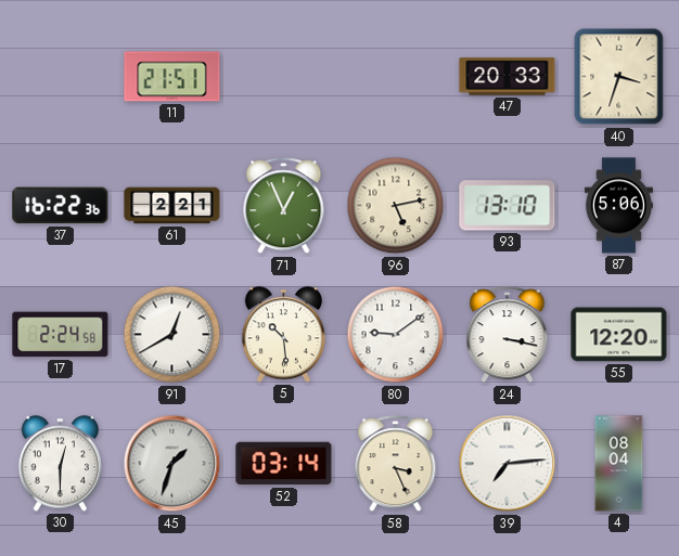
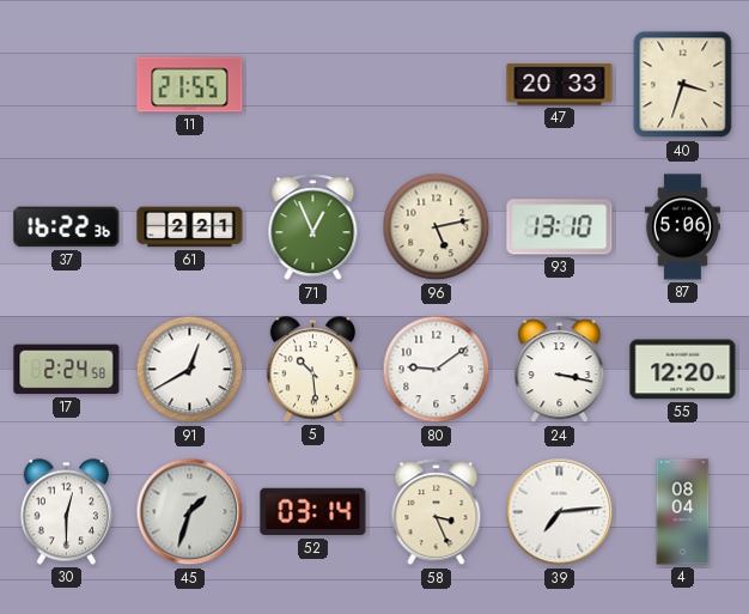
11: 21:51 -> 21:55 (190, 85)
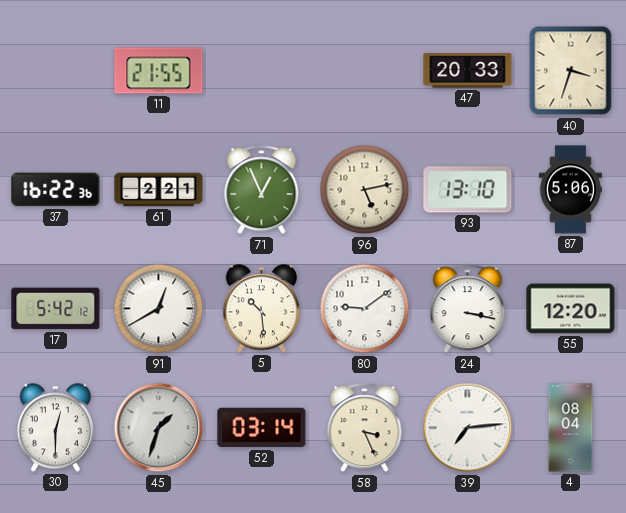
17: 2:24 -> 5:42 (56, 309)
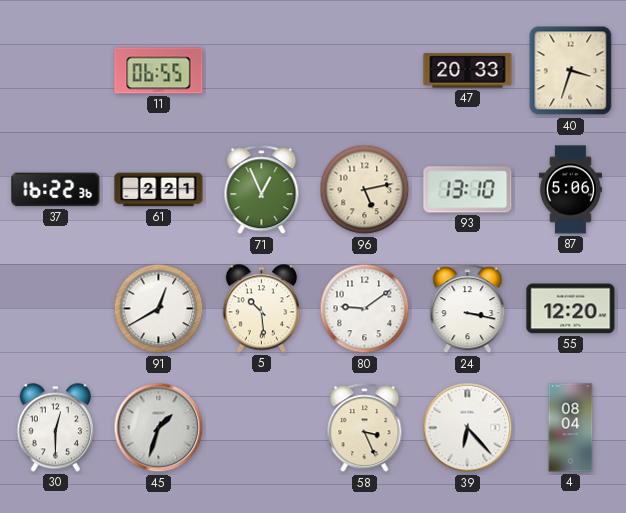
11: 21:55 -> 06:55 (159, 71)
17: 5:42 -> none (56, 309)
52: 03:14 -> none (262, 428)
39: 7:14 -> 6:23 (468, 428)
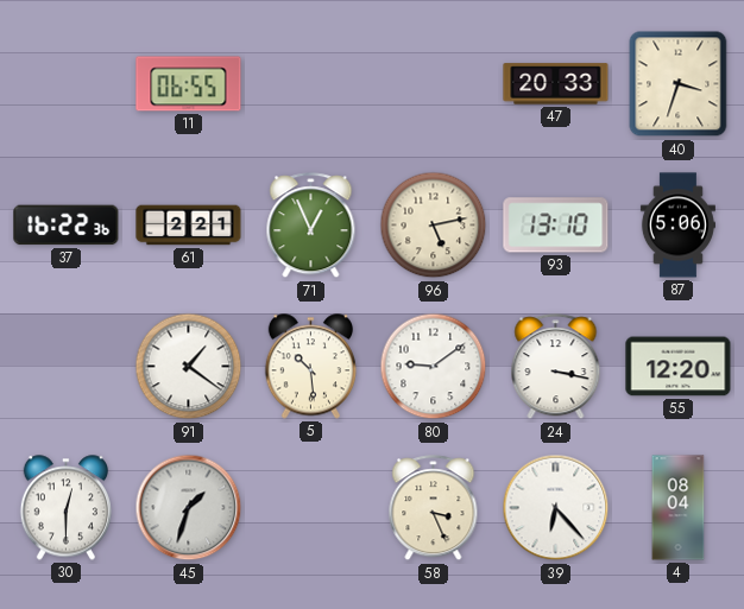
91: 12:40 -> 1:21 (189, 367)
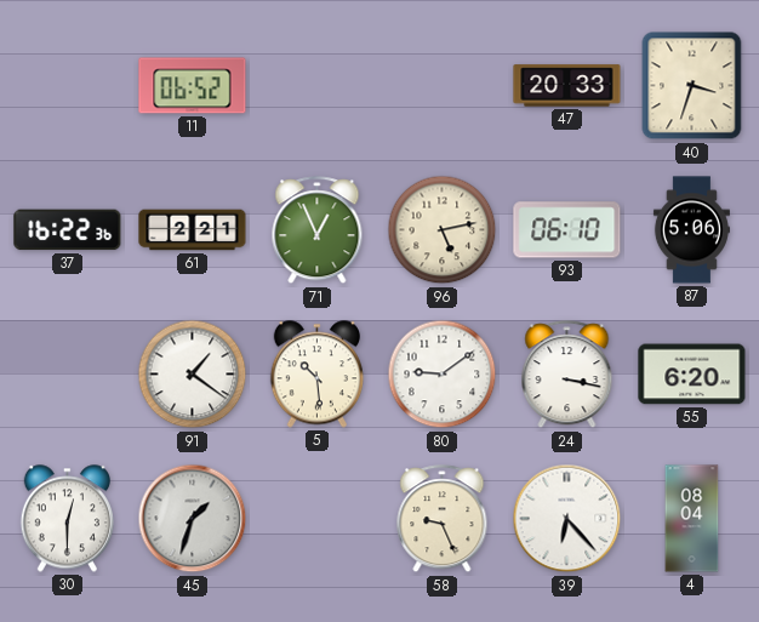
11: 06:55 -> 06:52 (193, 86)
93: 13:10 -> 06:10 (567, 230)
55: 12:20 -> 6:20 (692, 375)
58: 3:26 -> 9:26 (443, 519)
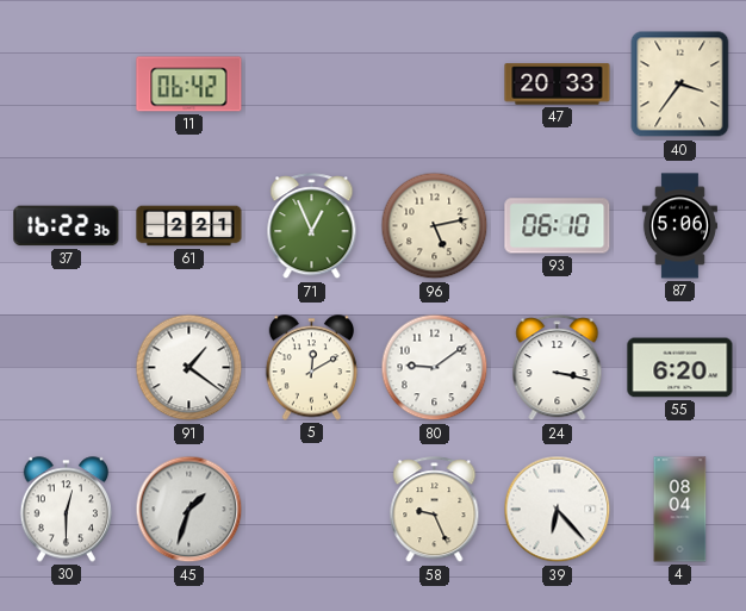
11: 06:52 -> 06:42 (189, 85)
40: 3:33 -> 3:36 (680, 85)
5: 10:29 -> 12:10 (311, 368)
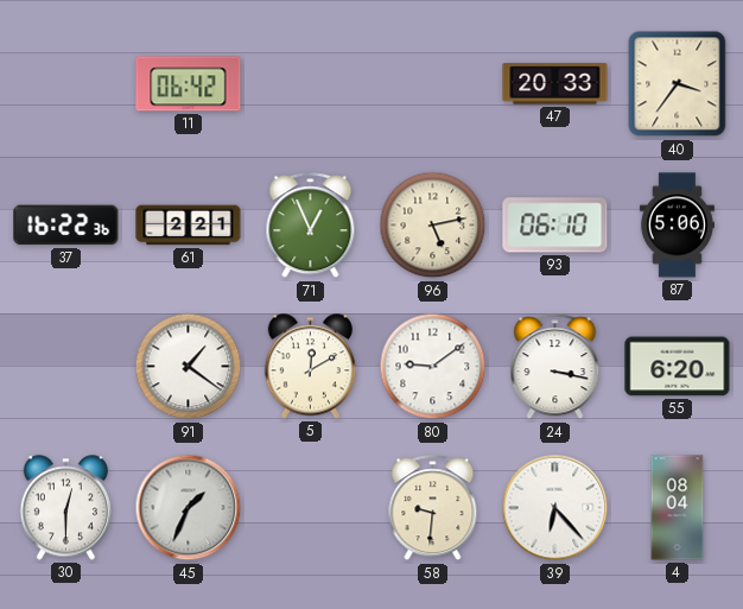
45: 1:33 -> 1:34 (189, 508)
58: 9:26 -> 9:31 (433, 508)
